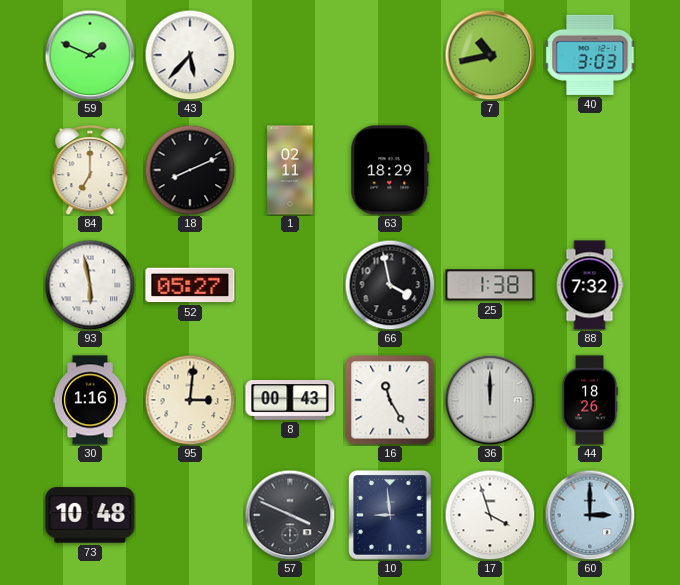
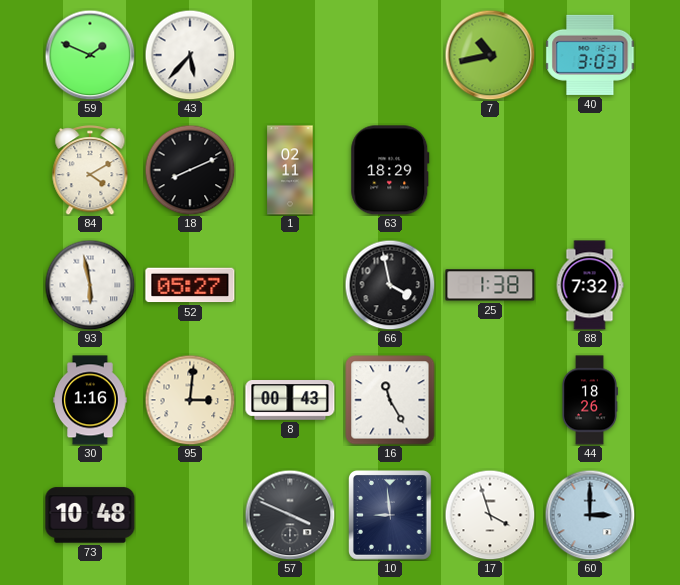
84: 7:00 -> 4:10 (90, 170)
36: 12:00 -> none (490, 400)
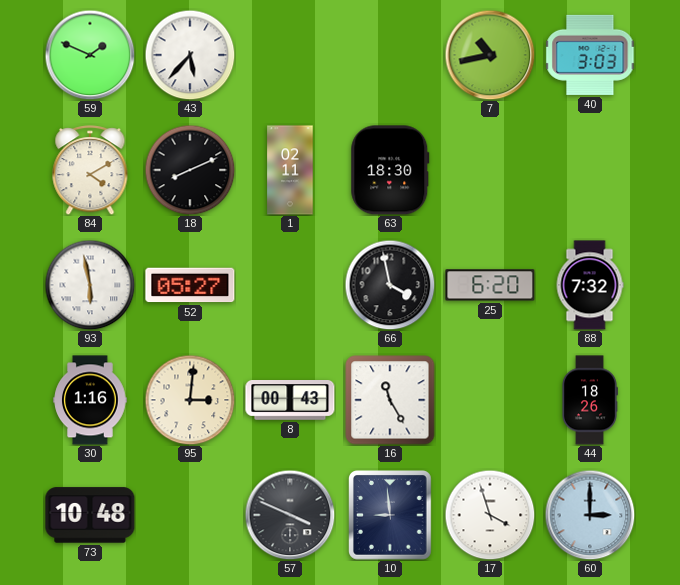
63: 18:29 -> 18:30 (390, 170)
25: 1:38 -> 6:20 (490, 285)
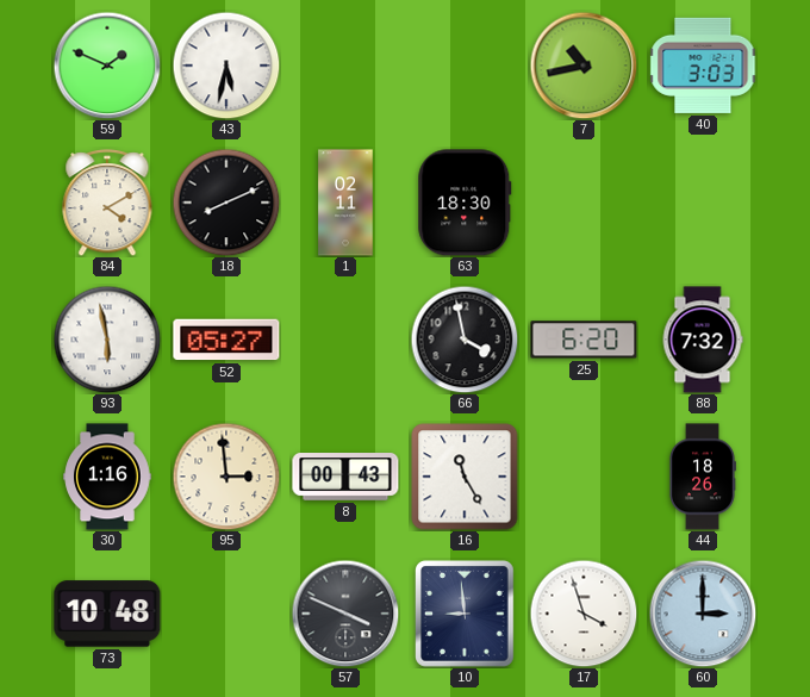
43: 5:37 -> 5:32 (226, 66)
95: 3:01 -> 2:59 (226, 477)
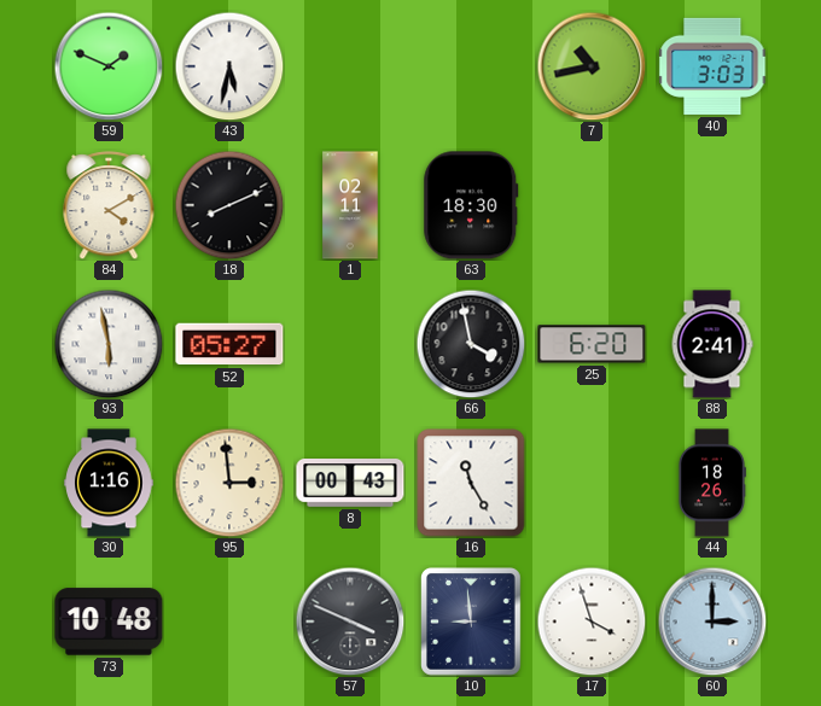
88: 7:32 -> 2:41 (712, 344)
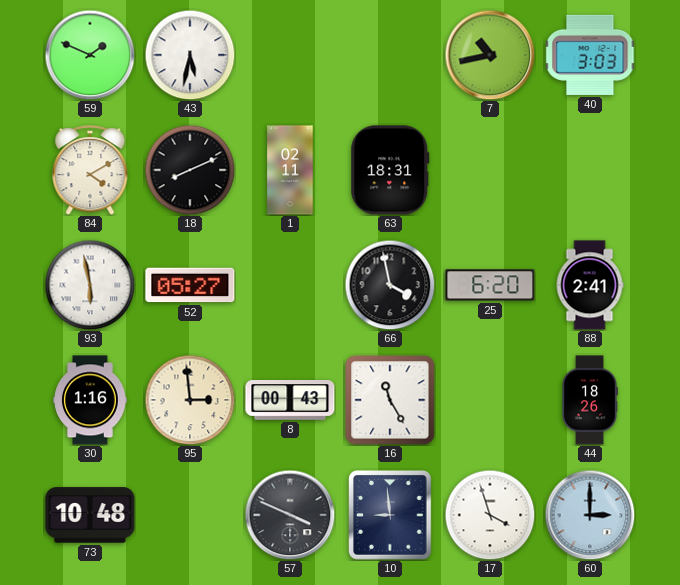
63: 18:30 -> 18:31 (390, 170)
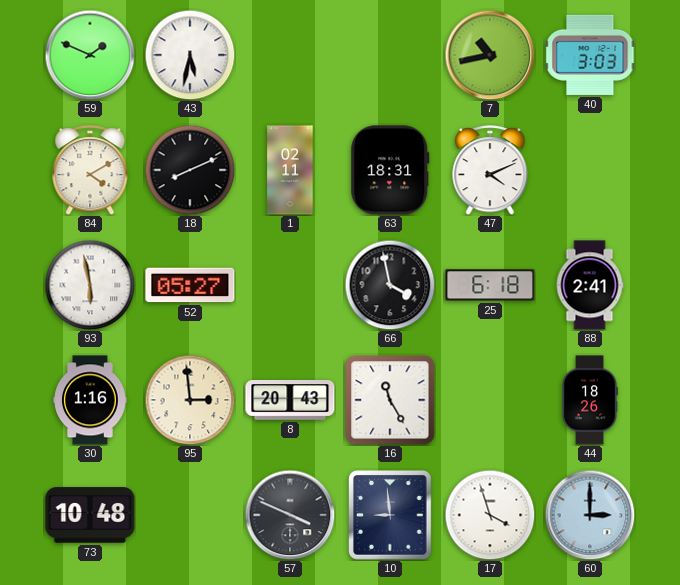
47: none -> 4:11 (490, 170)
25: 6:20 -> 6:18 (490, 285)
8: 00:43 -> 20:43 (290, 401)
